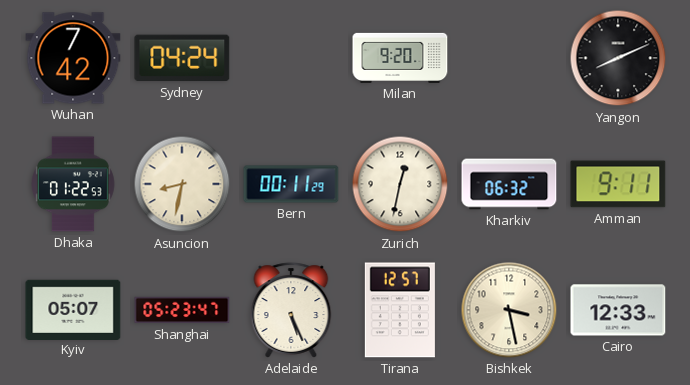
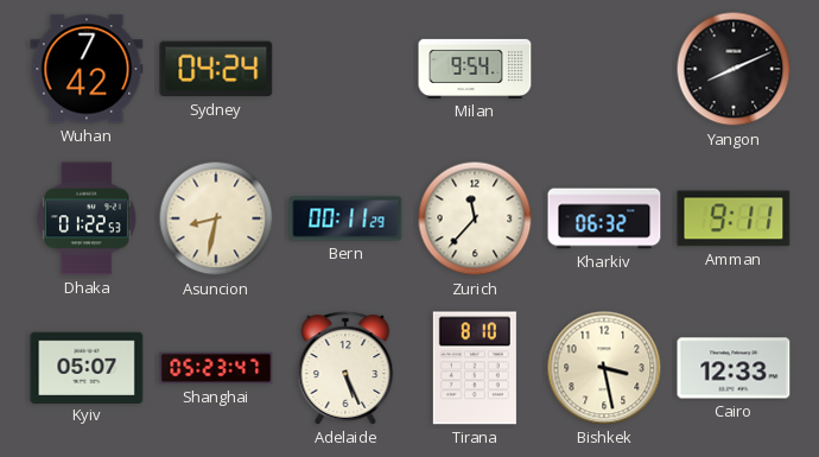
Milan: 9:20 -> 9:54 (475, 69)
Zurich: 12:32 -> 11:37 (475, 218)
Tirana: 12:57 -> 8:10 (475, 368)
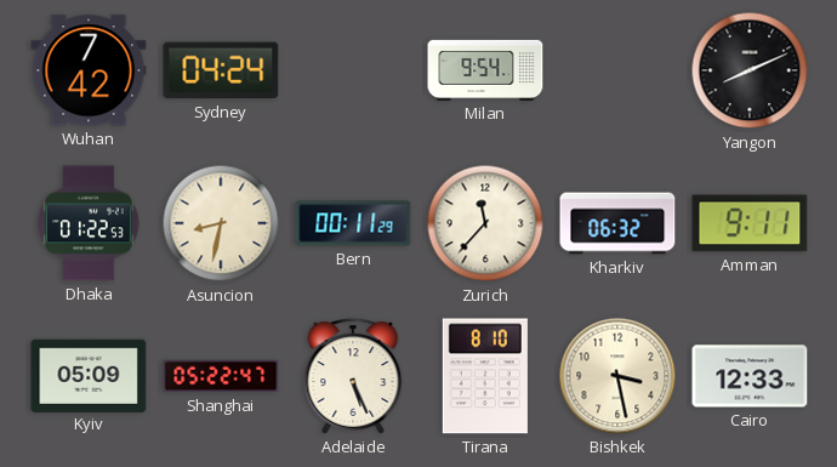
Kyiv: 05:07 -> 05:09 (89, 375)
Shanghai: 05:23 -> 05:22 (221, 376)
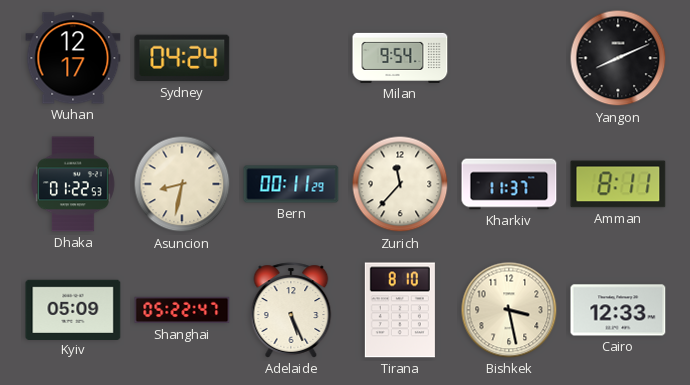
Wuhan: 7:42 -> 12:17 (73, 58)
Kharkiv: 06:32 -> 11:37 (509, 184)
Amman: 9:11 -> 8:11 (618, 184)
